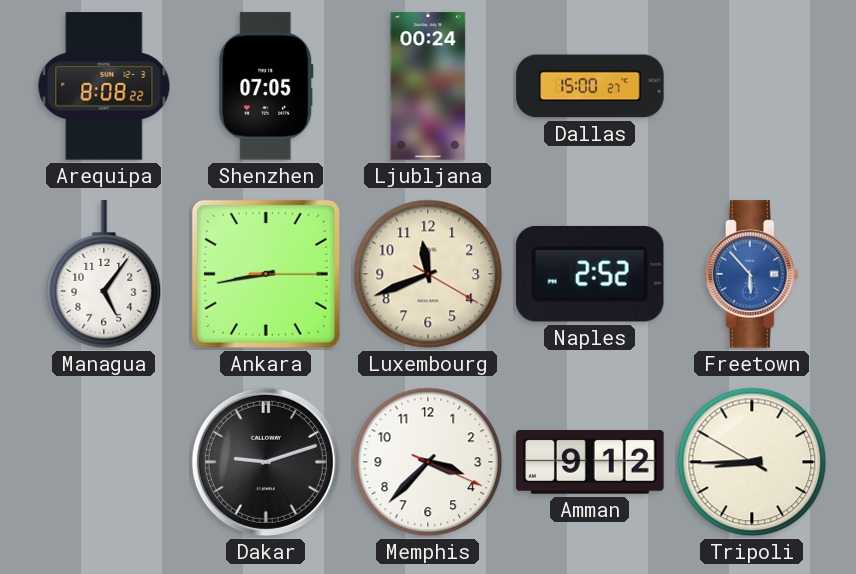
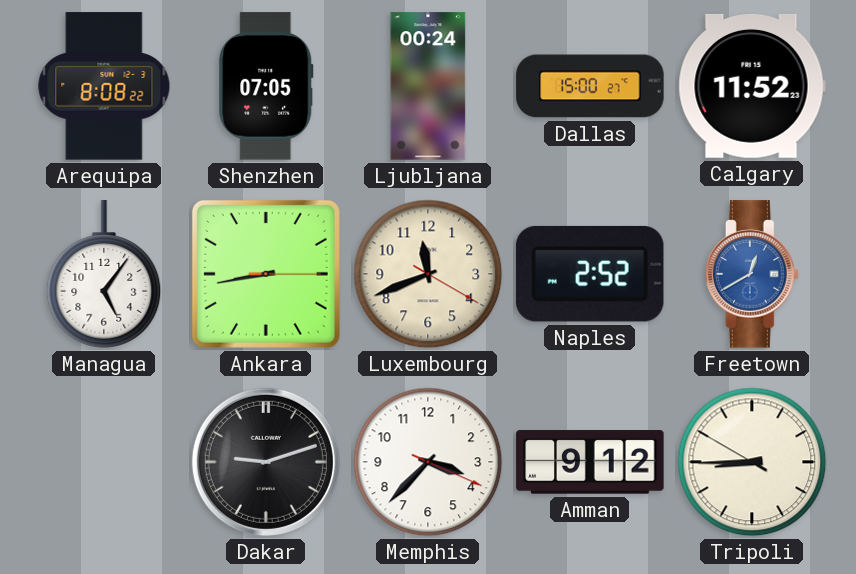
Calgary: none -> 11:52 (752, 86)
Freetown: 5:53 -> 12:40 (752, 274)
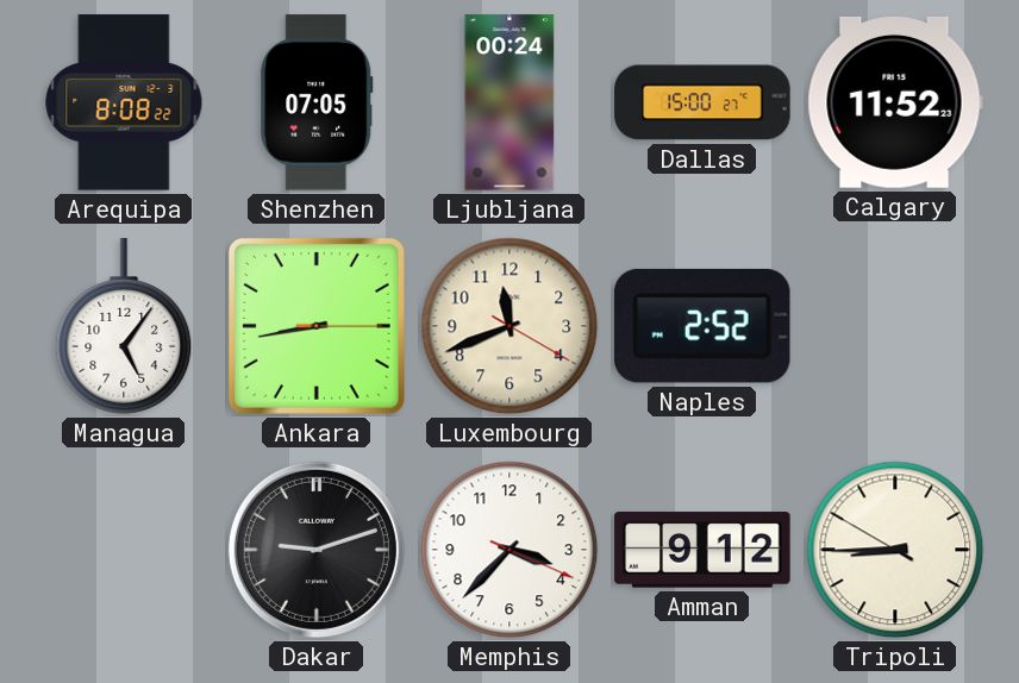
Freetown: 12:40 -> none (752, 274)
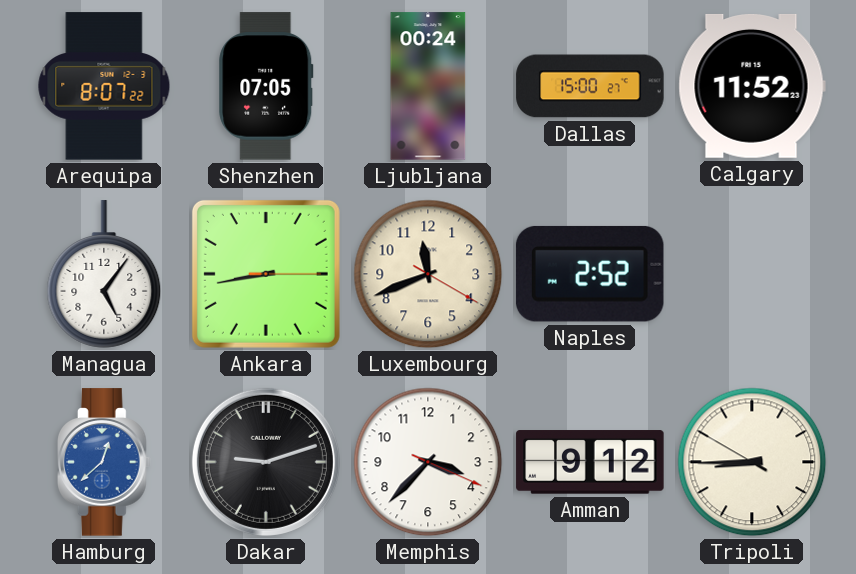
Arequipa: 8:08 -> 8:07 (104, 86)
Hamburg: none -> 12:38 (104, 462)
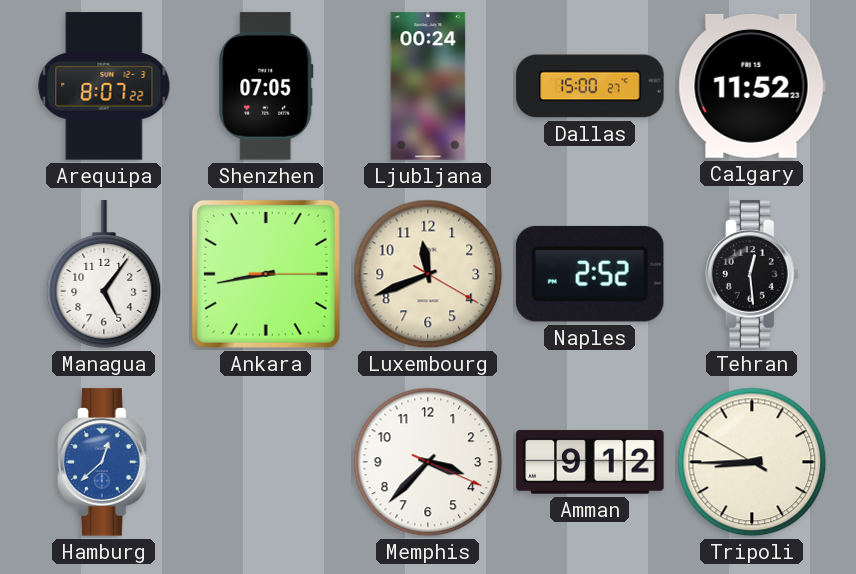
Tehran: none -> 12:29 (752, 274)
Dakar: 9:12 -> none (266, 462)
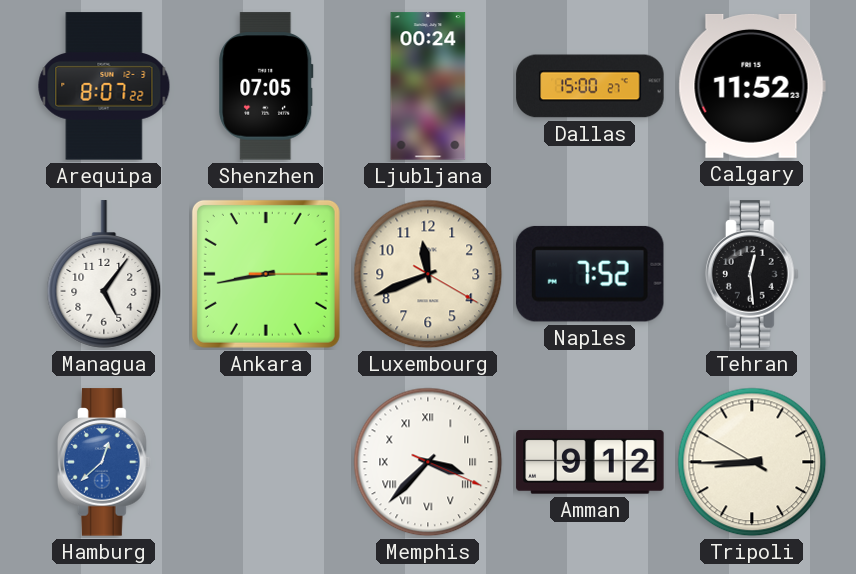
Naples: 2:52 -> 7:52 (590, 274)
Memphis numerals: Arabic -> Roman (428, 462)
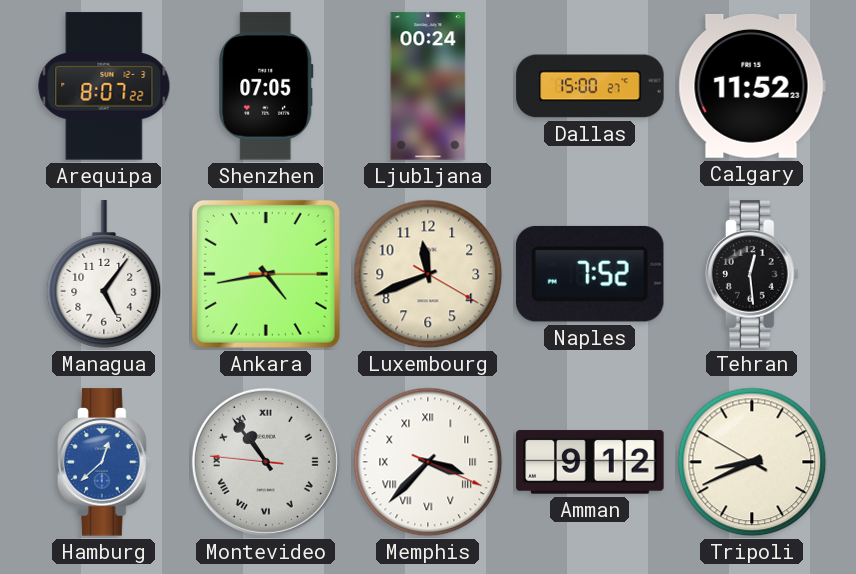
Ankara: 8:43 -> 4:43 (266, 274)
Montevideo: none -> 10:53 (266, 462)
Tripoli: 8:44 -> 8:40 (752, 462)
